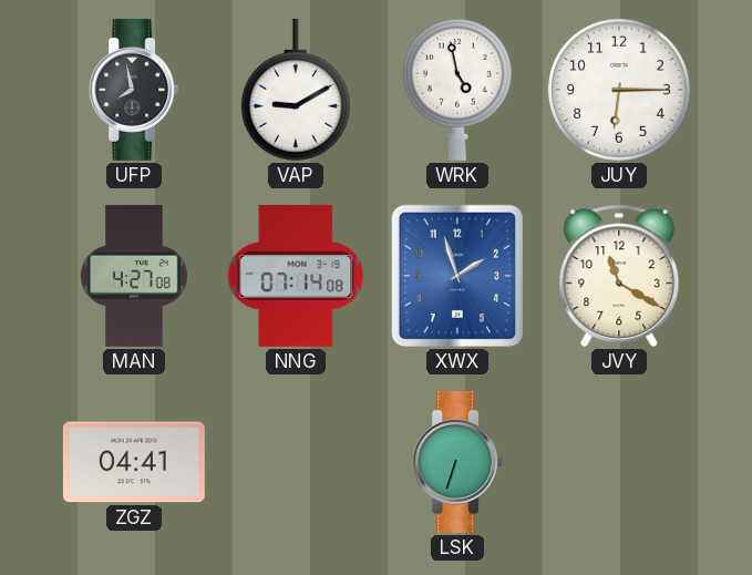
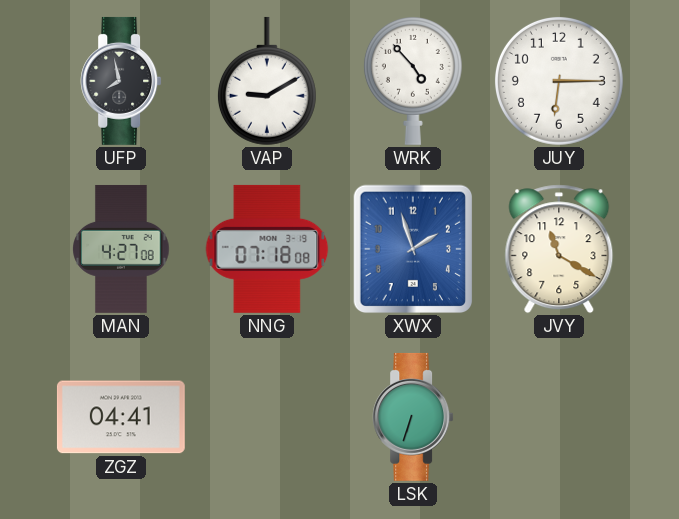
WRK: 4:58 -> 4:53 (413, 80)
NNG: 07:14 -> 07:18 (267, 249)
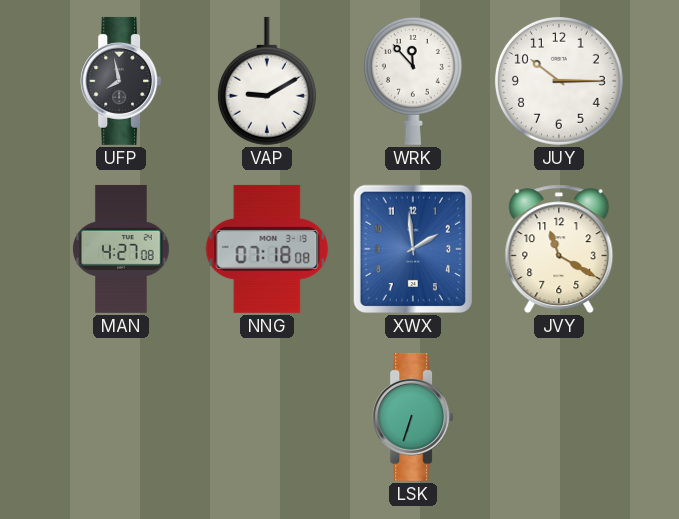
WRK: 4:53 -> 11:53 (413, 80)
JUY: 6:15 -> 10:15 (559, 81)
XWX: 1:57 -> 1:59 (412, 249)
ZGZ: 04:41 -> none (121, 417)
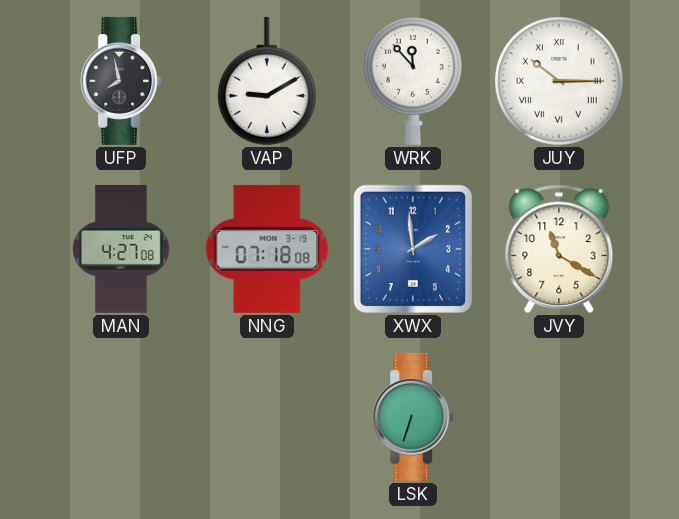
JUY numerals: Arabic -> Roman (559, 81)
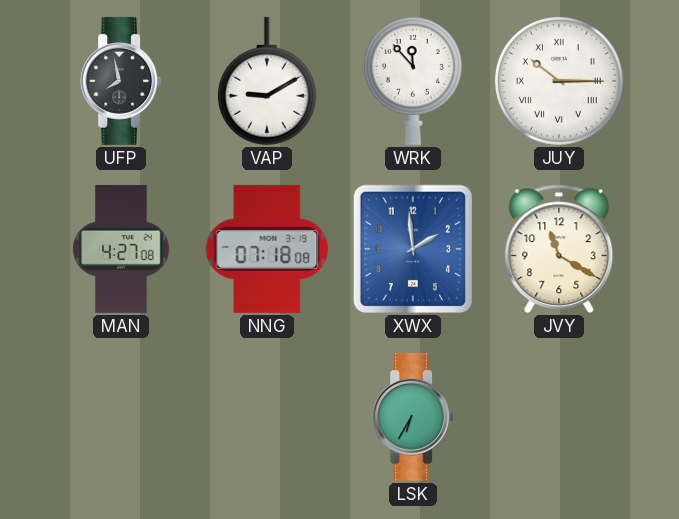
LSK: 6:33 -> 6:35 (413, 417)
